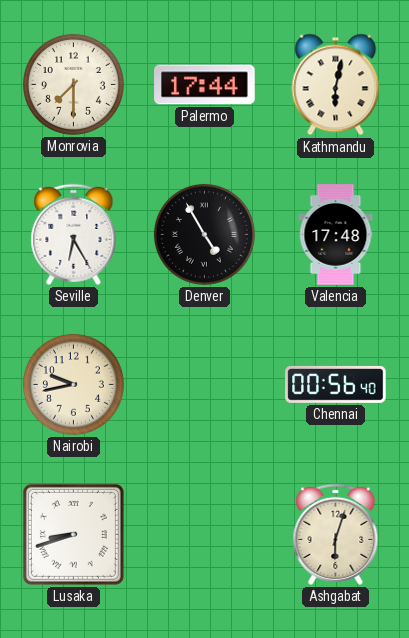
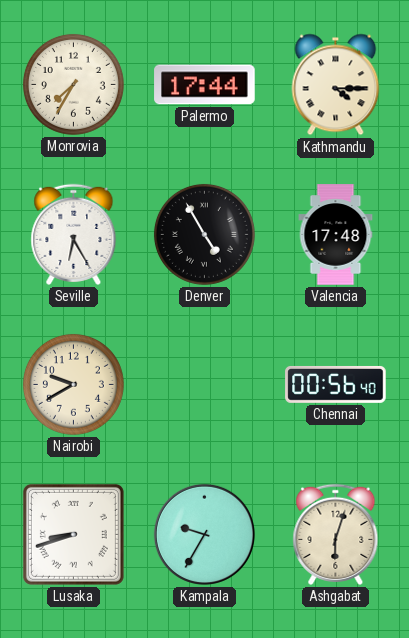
Monrovia: 7:30 -> 7:35 (73, 84)
Kathmandu: 6:02 -> 4:15 (336, 85)
Nairobi: 9:43 -> 9:40 (73, 384)
Kampala: none -> 9:35 (204, 534)
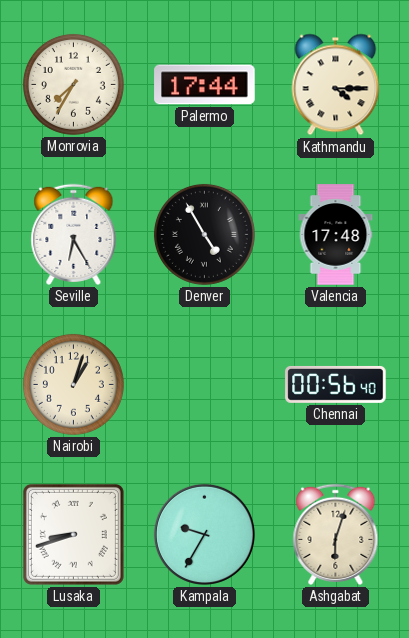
Nairobi: 9:40 -> 1:03 (73, 384)
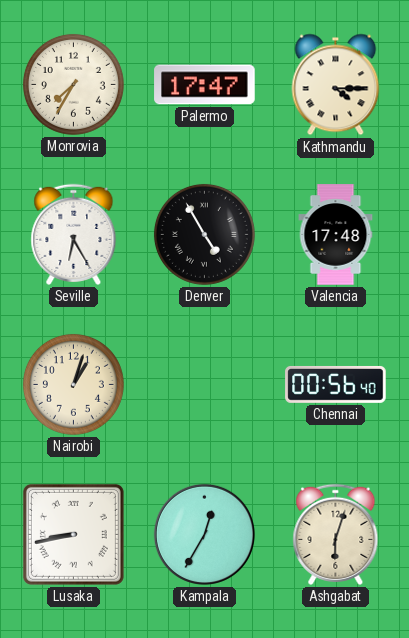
Palermo: 17:44 -> 17:47 (205, 85)
Lusaka: 8:42 -> 8:43 (73, 534)
Kampala: 9:35 -> 12:35 (204, 534)
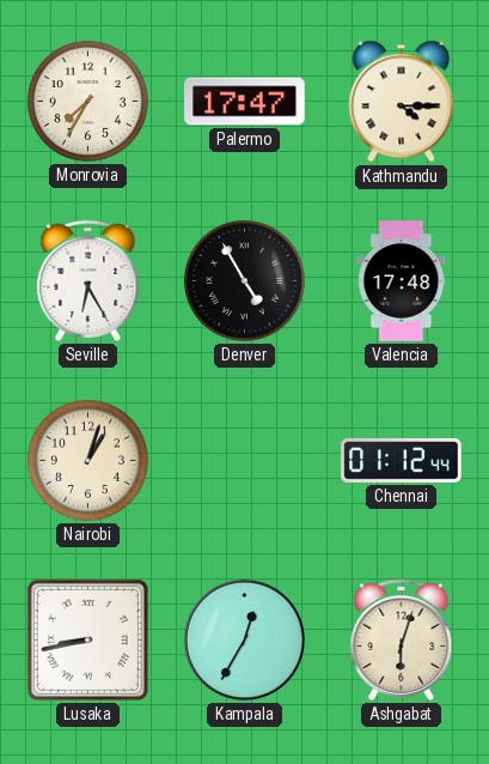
Chennai: 00:56 -> 01:12 (402, 460)
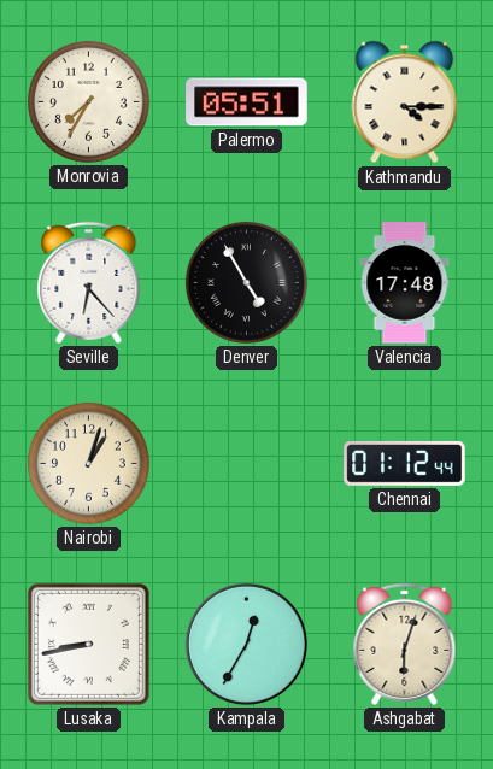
Palermo: 17:47 -> 05:51 (247, 102)
Seville: 6:25 -> 6:23 (89, 282)
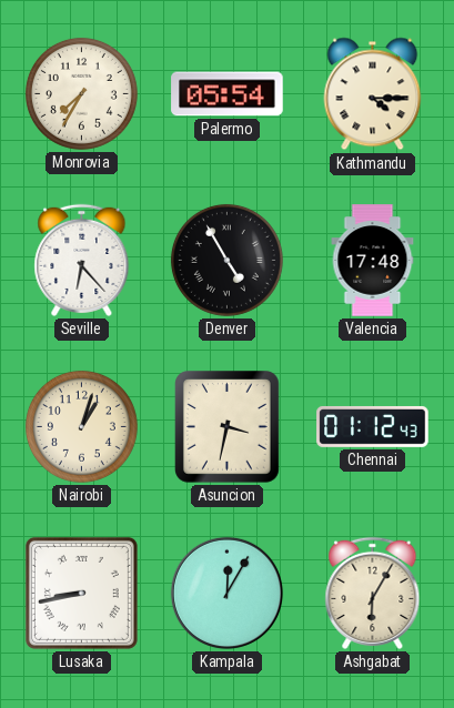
Palermo: 05:51 -> 05:54 (228, 94)
Asuncion: none -> 3:32 (228, 427)
Chennai: 01:12:44 -> 01:12:43 (373, 426)
Kampala: 12:35 -> 12:05 (226, 593)
Ashgabat: 6:03 -> 6:05 (373, 593)
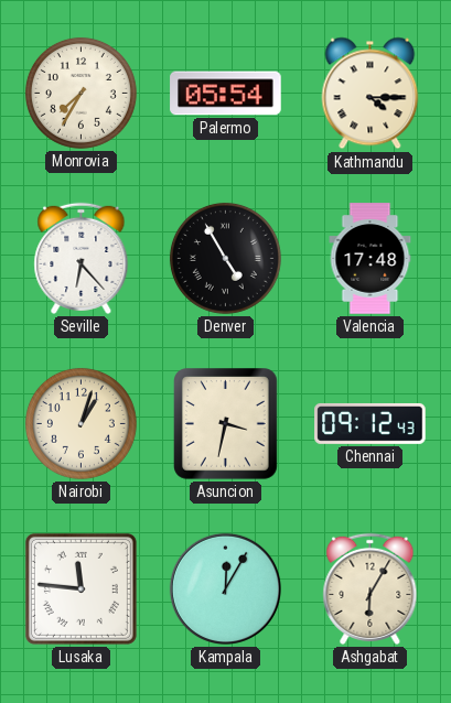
Chennai: 01:12 -> 09:12 (371, 423)
Lusaka: 8:43 -> 11:46 (80, 588)
